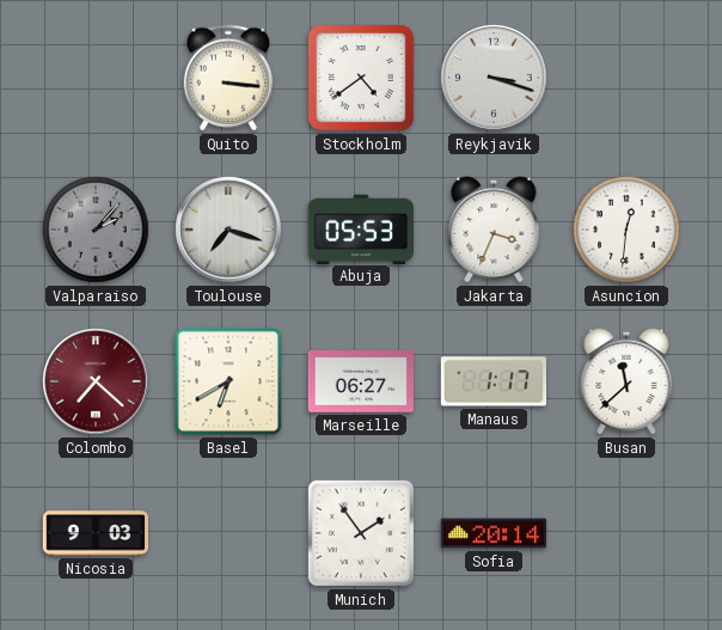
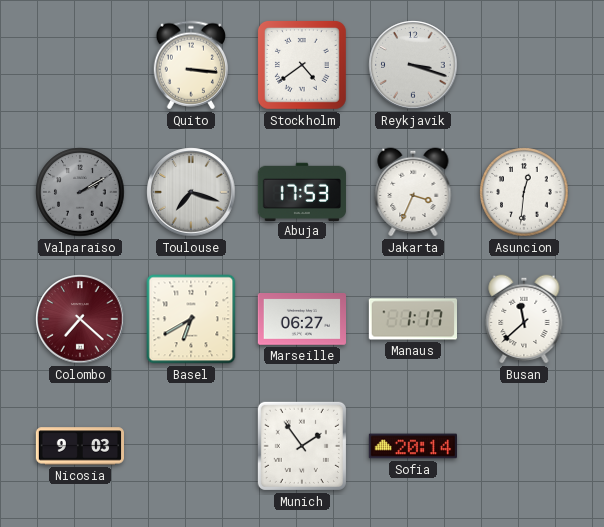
Valparaiso: 2:07 -> 2:10 (80, 192)
Abuja: 05:53 -> 17:53 (302, 191)
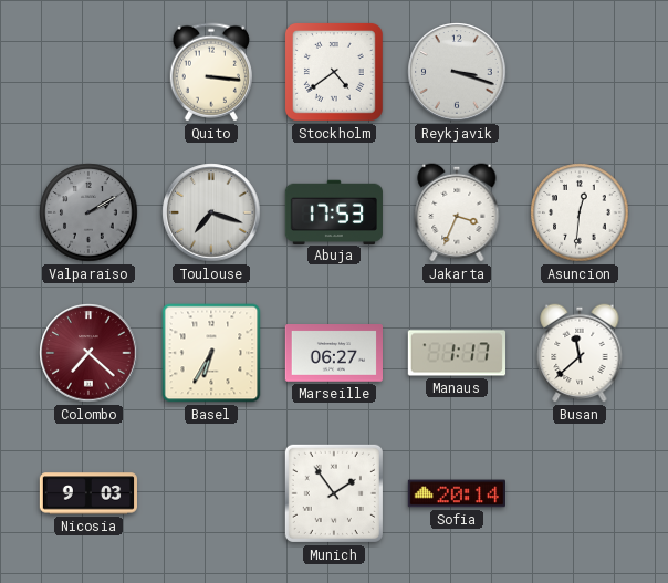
Basel: 6:40 -> 6:35 (211, 353)
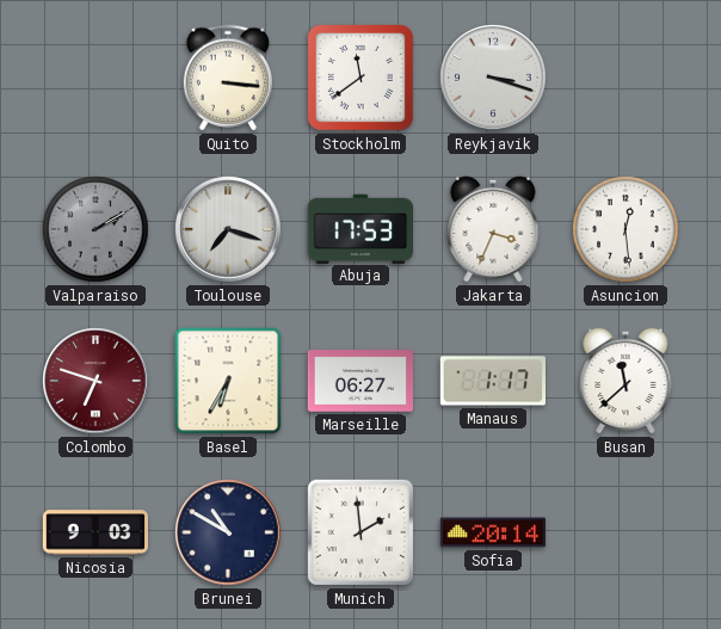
Stockholm: 4:39 -> 11:39 (360, 78)
Asuncion: 12:31 -> 12:29 (626, 229)
Colombo: 7:22 -> 6:48 (95, 381)
Brunei: none -> 10:50 (228, 532)
Munich: 1:54 -> 1:59 (360, 532)
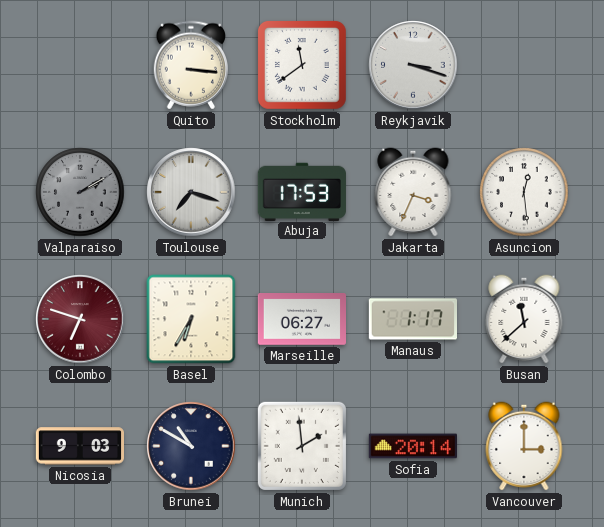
Vancouver: none -> 3:00 (524, 446)
